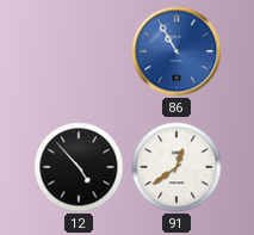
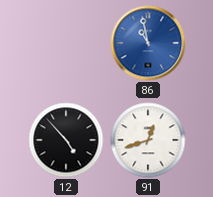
86: 10:55 -> 10:58 (148, 43)
91: 12:39 -> 12:42 (148, 140)
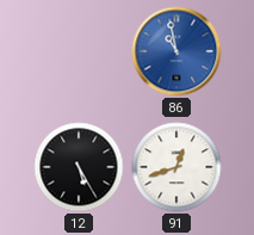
12: 4:53 -> 5:25 (79, 167)
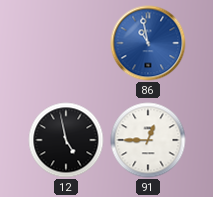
12: 5:25 -> 4:58 (66, 140)
91: 12:42 -> 12:45 (148, 140)
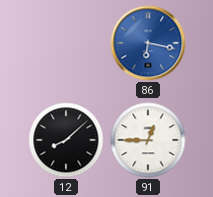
86: 10:58 -> 6:17 (148, 43)
12: 4:58 -> 8:08 (66, 140)
